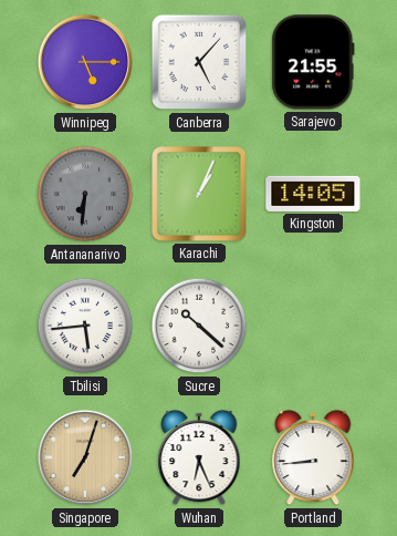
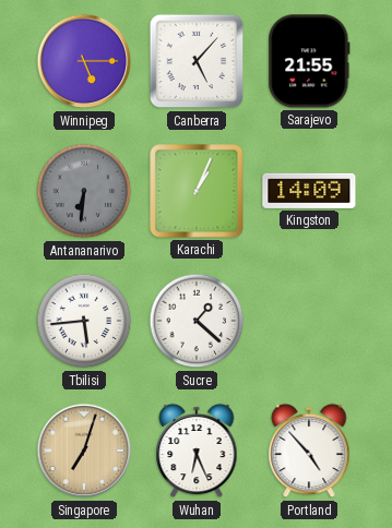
Kingston: 14:05 -> 14:09 (309, 191)
Sucre: 10:22 -> 1:22 (197, 321)
Portland: 8:44 -> 4:53 (309, 451)
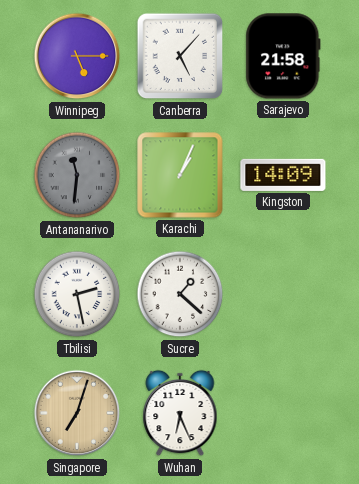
Sarajevo: 21:55 -> 21:58 (283, 56)
Antananarivo: 6:31 -> 11:31 (77, 175)
Tbilisi: 5:44 -> 2:28 (77, 294)
Portland: 4:53 -> none (309, 451)
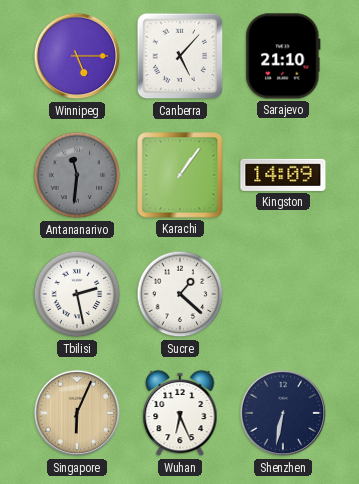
Sarajevo: 21:58 -> 21:10 (283, 56)
Karachi: 1:04 -> 1:06 (180, 175)
Singapore: 7:03 -> 6:04 (77, 413)
Shenzhen: none -> 6:32 (283, 413)
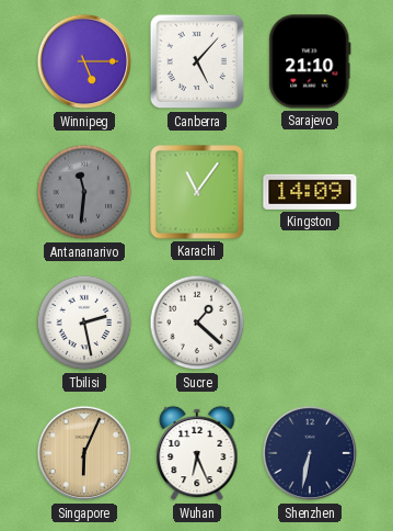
Karachi: 1:06 -> 11:06 (197, 192)
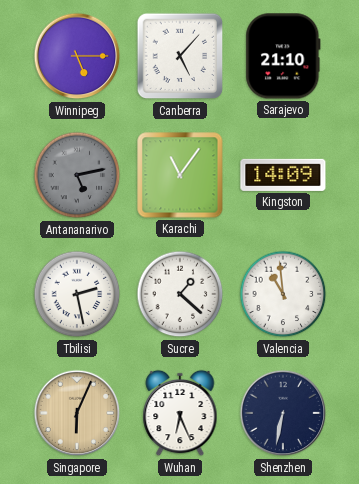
Antananarivo: 11:31 -> 5:13 (77, 175)
Valencia: none -> 10:59 (283, 294)
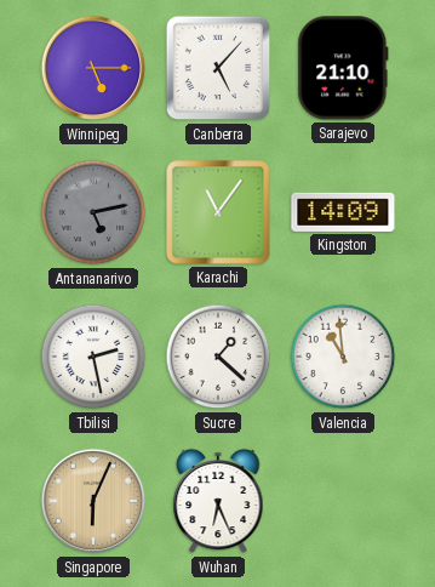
Shenzhen: 6:32 -> none (283, 413)
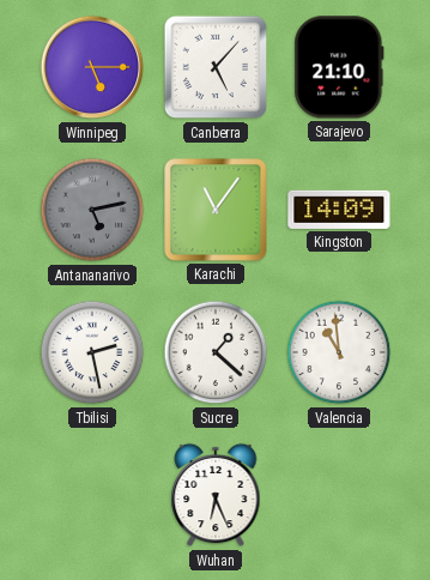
Singapore: 6:04 -> none (93, 501)
